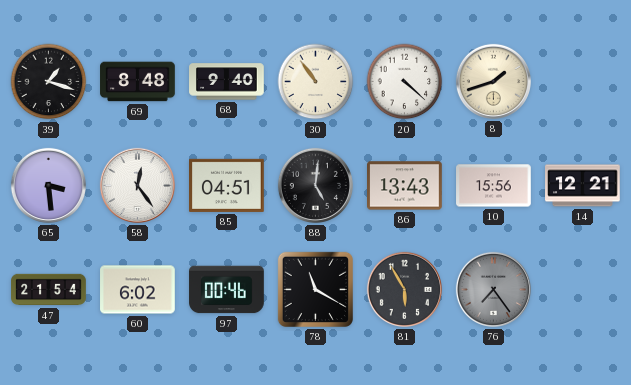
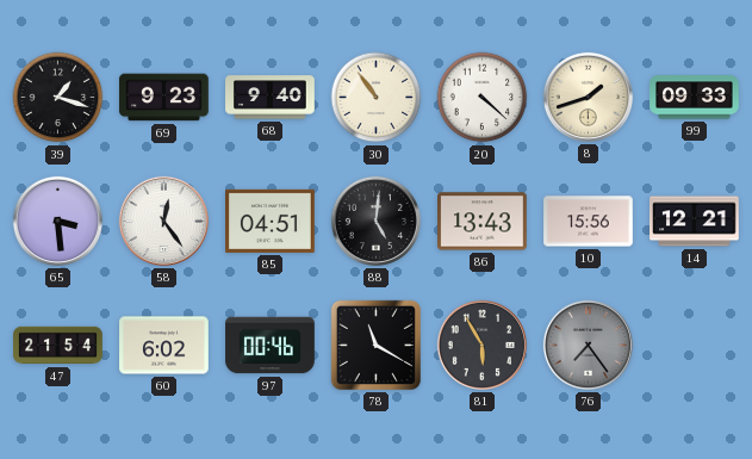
69: 8:48 -> 9:23 (164, 98)
99: none -> 09:33 (695, 98)
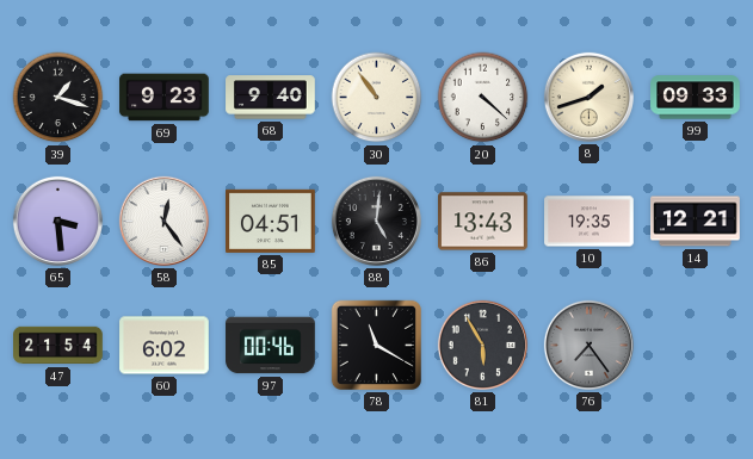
10: 15:56 -> 19:35 (590, 222)
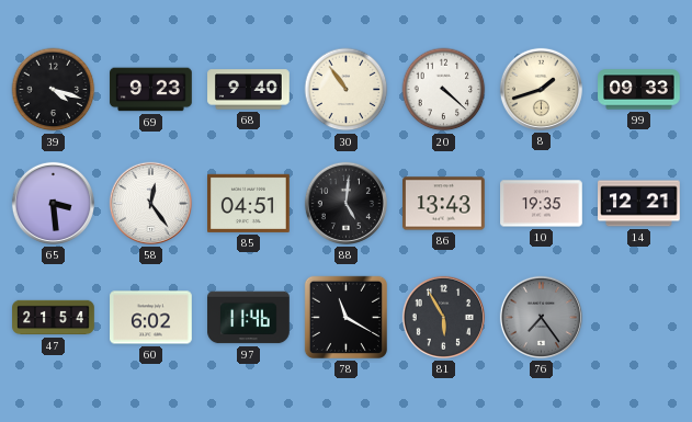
39: 1:18 -> 4:18 (54, 90)
97: 00:46 -> 11:46 (249, 318)
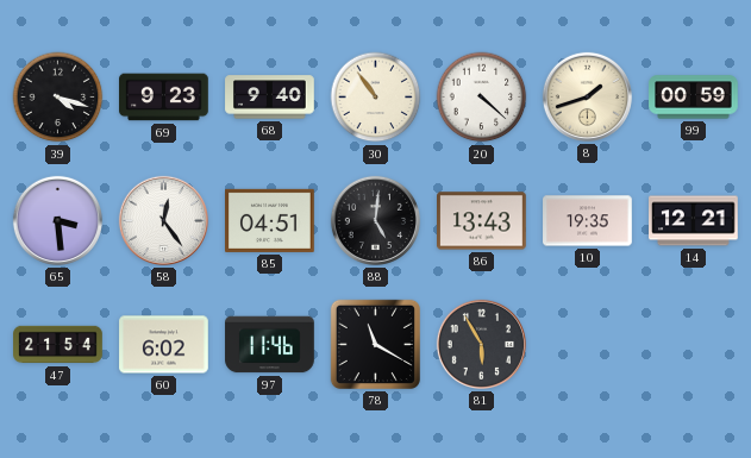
99: 09:33 -> 00:59 (694, 98)
76: 7:24 -> none (541, 317)
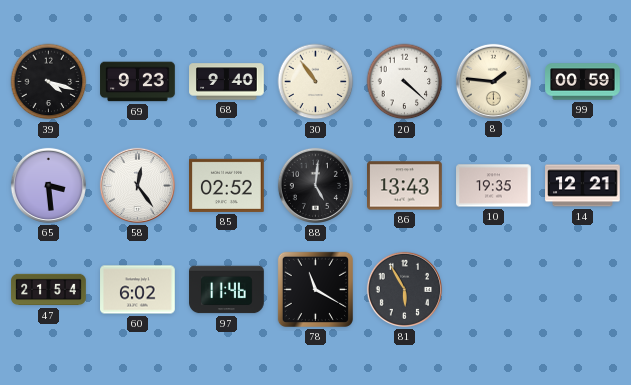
8: 1:42 -> 1:46 (493, 81)
85: 04:51 -> 02:52 (227, 185)
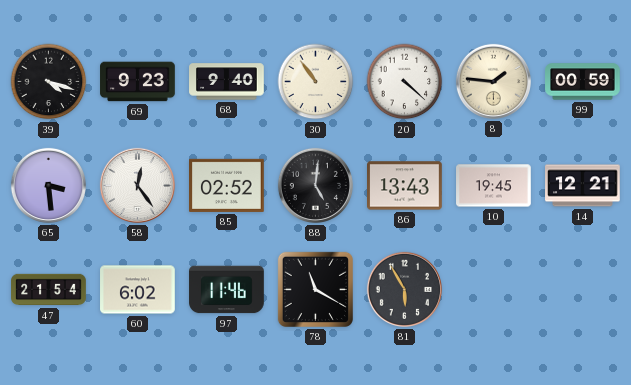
10: 19:35 -> 19:45 (494, 186)
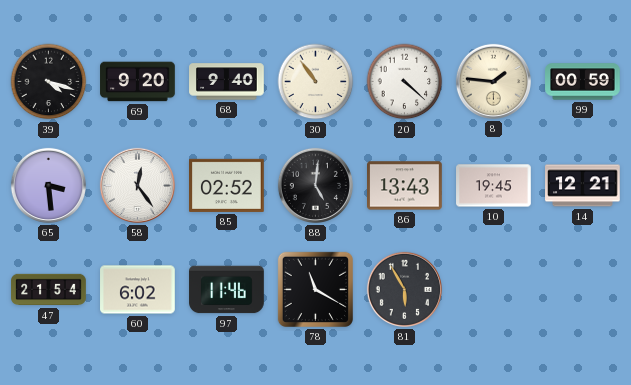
69: 9:23 -> 9:20 (138, 82)
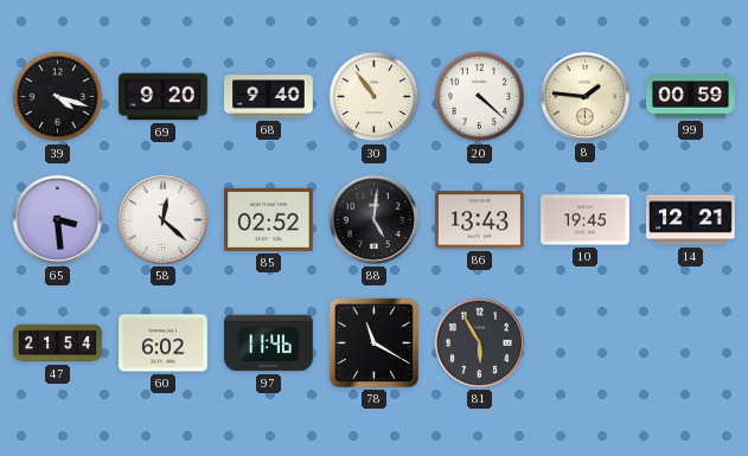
58: 12:24 -> 12:22 (162, 219)
